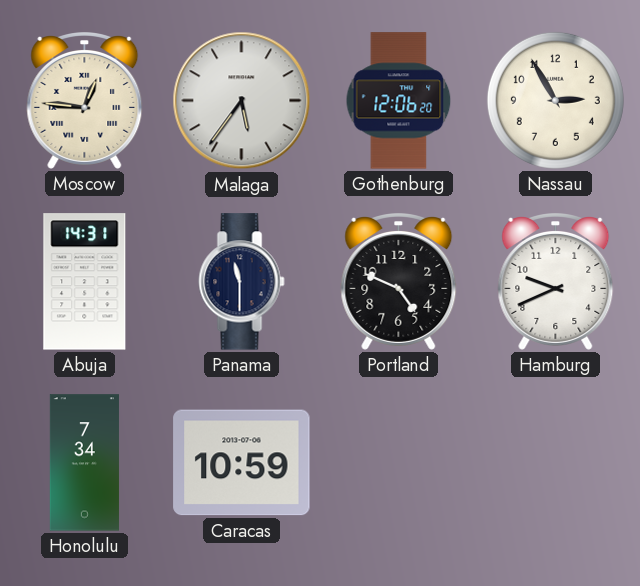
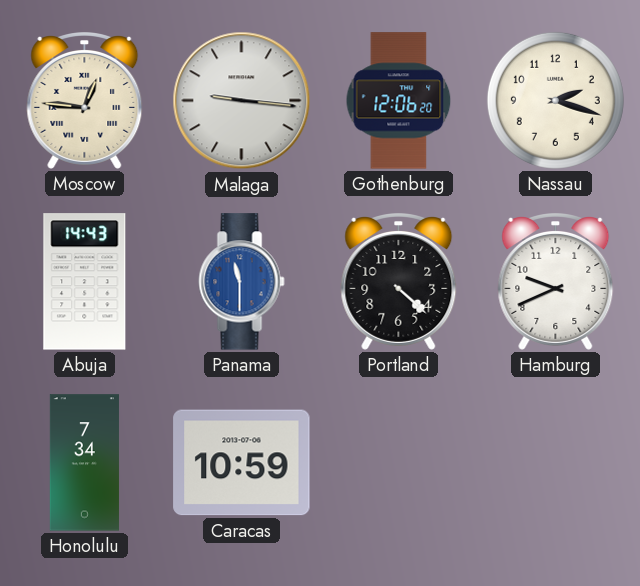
Malaga: 5:36 -> 9:16 (242, 101)
Nassau: 2:55 -> 2:18 (555, 100)
Abuja: 14:31 -> 14:43 (85, 282)
Panama dial: navy -> blue (242, 282)
Portland: 4:49 -> 4:22 (399, 282)
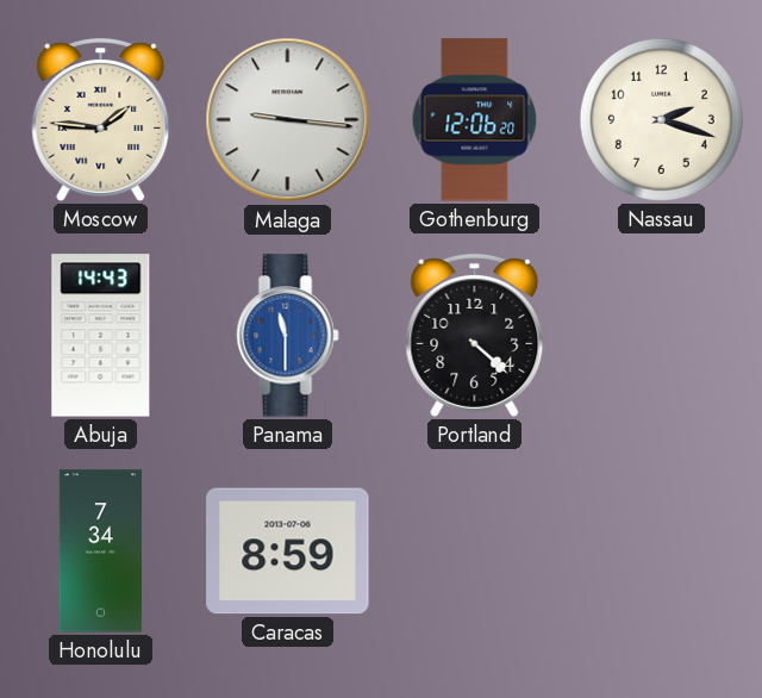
Moscow: 12:46 -> 1:46 (101, 120)
Hamburg: 9:41 -> none (556, 282)
Caracas: 10:59 -> 8:59 (288, 551)
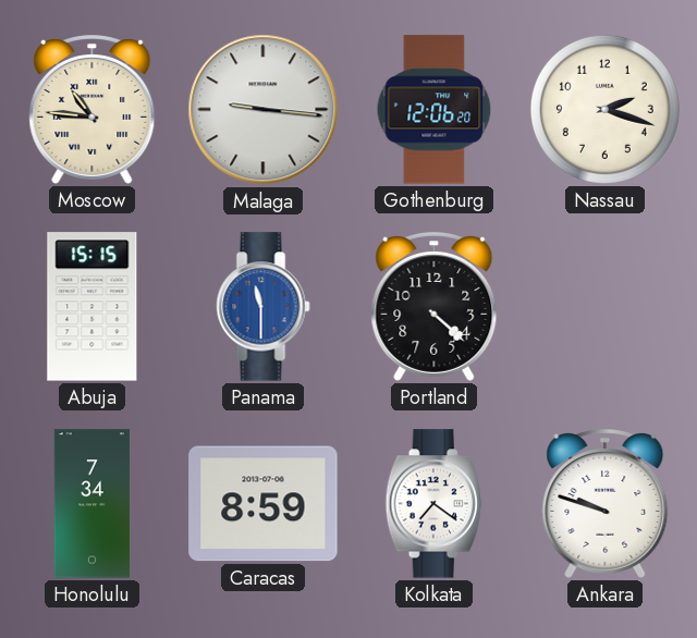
Moscow: 1:46 -> 10:46 (93, 110)
Abuja: 14:43 -> 15:15 (93, 307)
Kolkata: none -> 7:21 (433, 504)
Ankara: none -> 9:48 (606, 504)
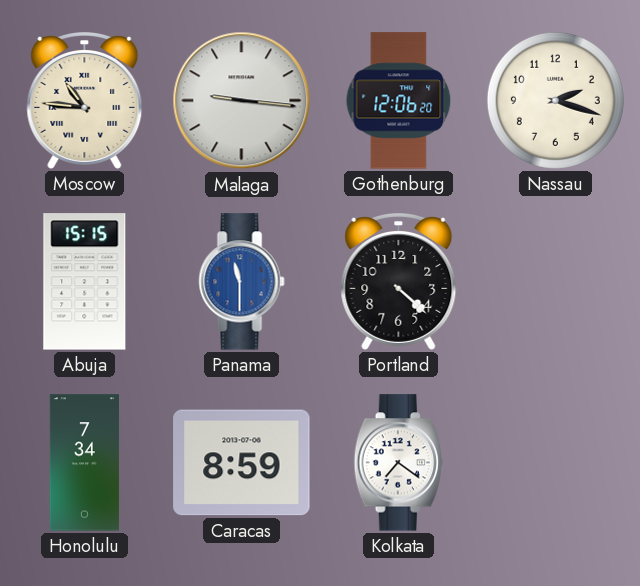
Ankara: 9:48 -> none (606, 504)
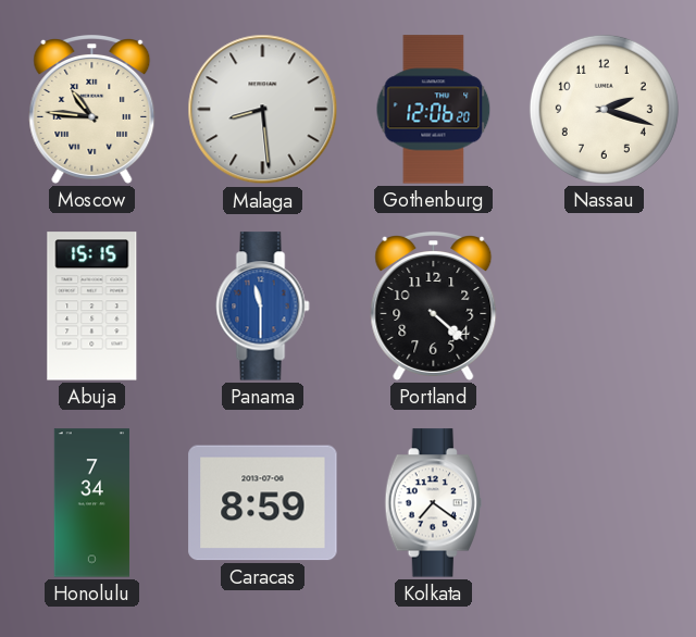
Malaga: 9:16 -> 8:29 (263, 110)
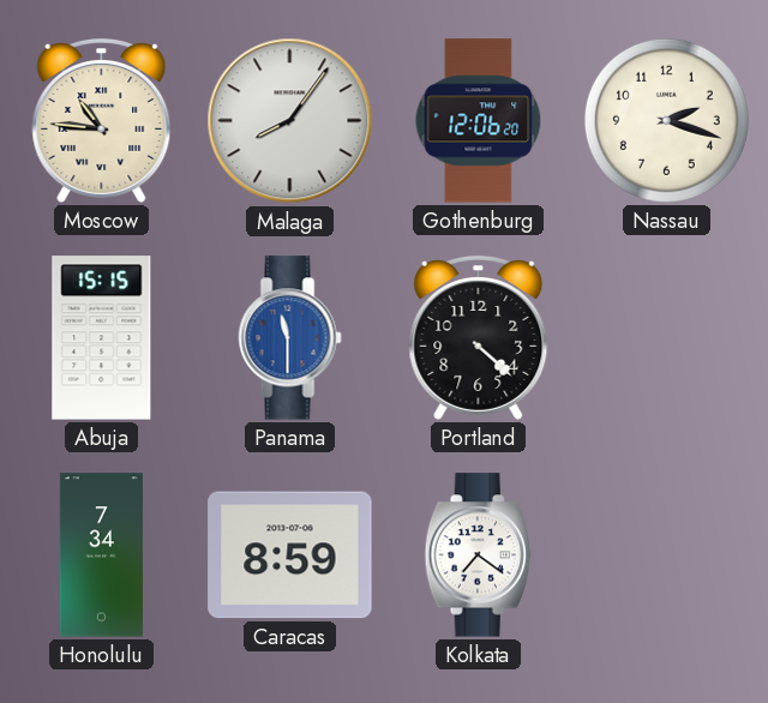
Malaga: 8:29 -> 8:06 (290, 121)
